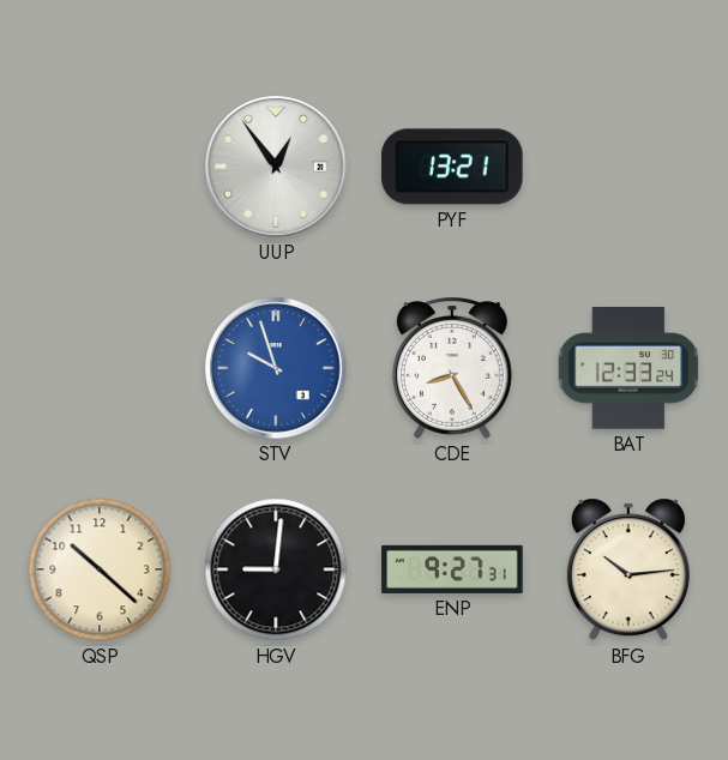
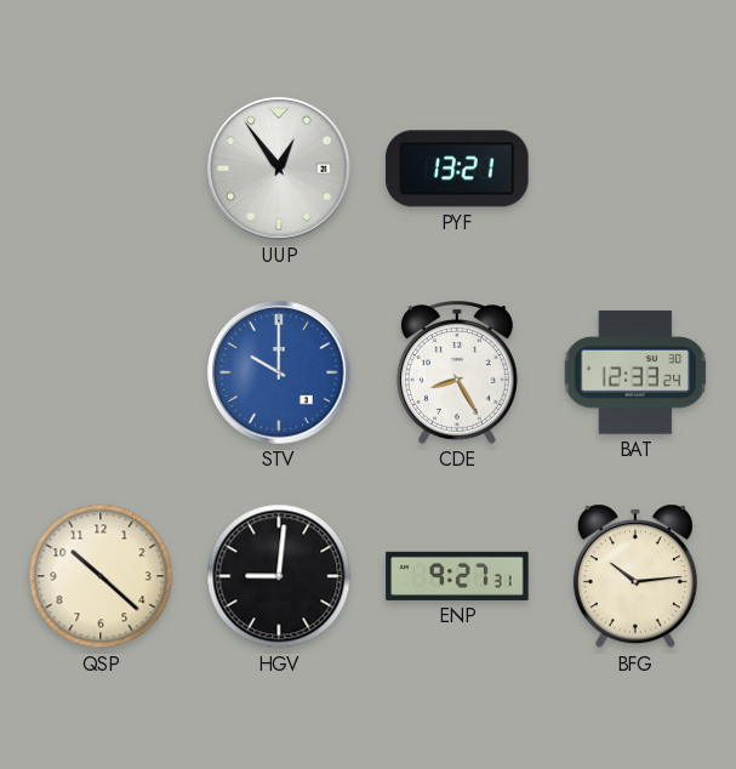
STV: 9:57 -> 10:00 (279, 372)
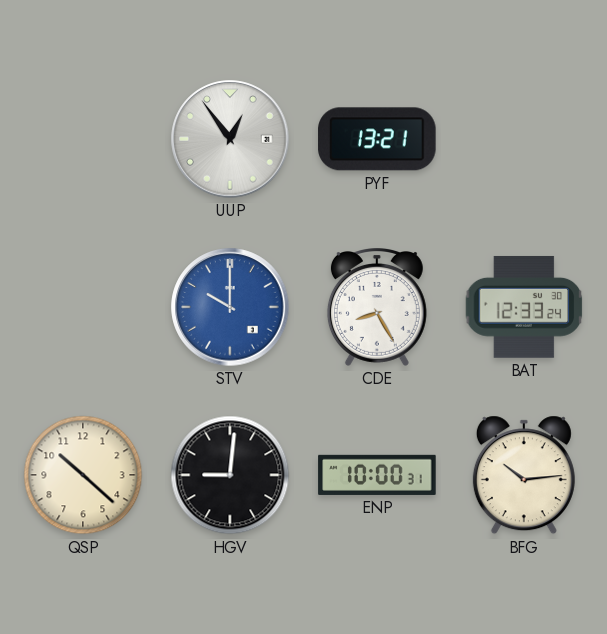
ENP: 9:27 -> 10:00 (377, 475)
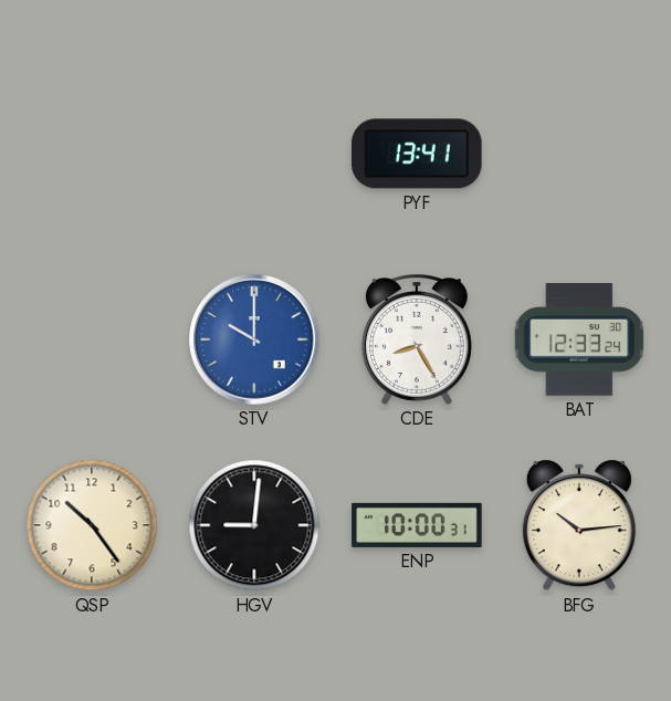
UUP: 12:54 -> none (230, 139)
PYF: 13:21 -> 13:41 (417, 154)
QSP: 10:22 -> 10:24 (92, 525)
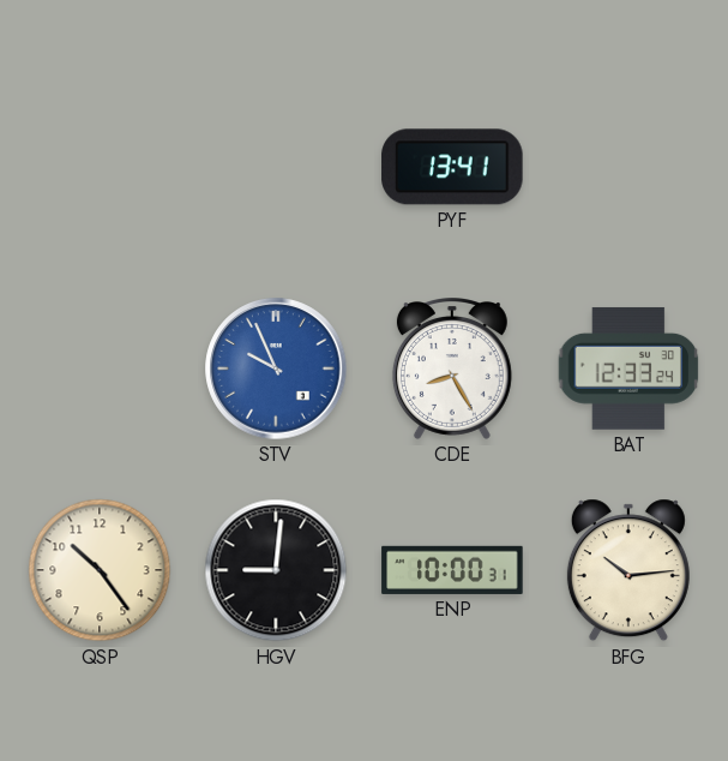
STV: 10:00 -> 9:56 (276, 368)
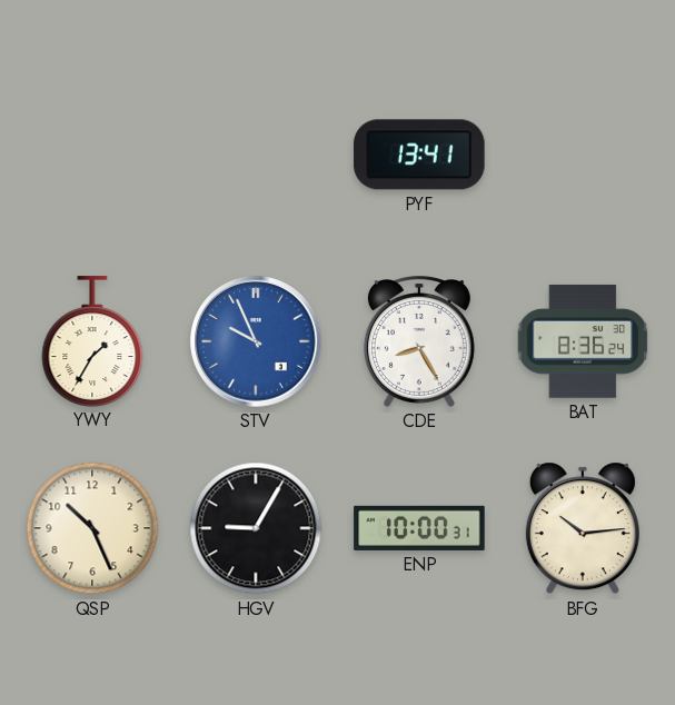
YWY: none -> 1:35 (92, 341)
BAT: 12:33 -> 8:36 (583, 341)
QSP: 10:24 -> 10:26 (92, 528)
HGV: 9:01 -> 9:05 (256, 528)
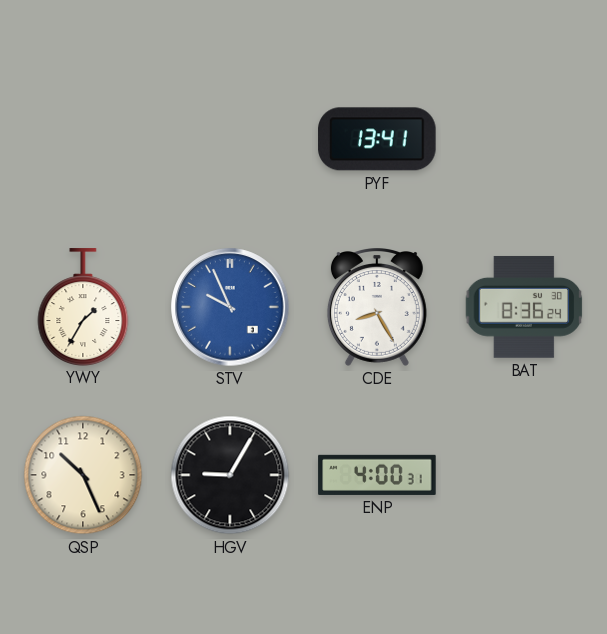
ENP: 10:00 -> 4:00 (377, 475)
BFG: 10:14 -> none (583, 528)
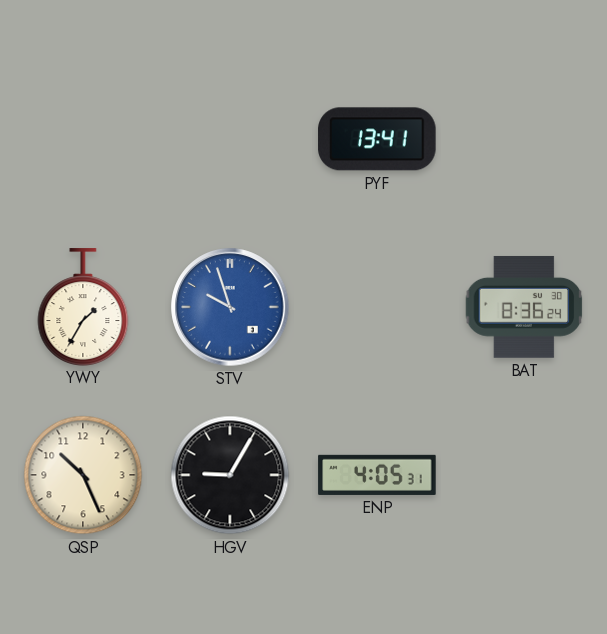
STV: 9:56 -> 9:57 (230, 307)
CDE: 8:25 -> none (377, 308)
ENP: 4:00 -> 4:05 (377, 475)
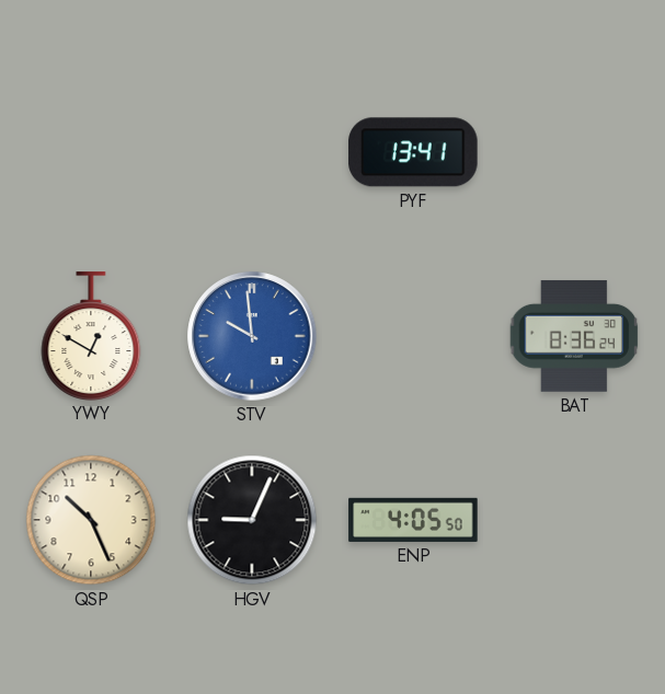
YWY: 1:35 -> 12:50 (91, 336)
STV: 9:57 -> 9:59 (252, 336)
HGV: 9:05 -> 9:04 (252, 520)
ENP: 4:05:31 -> 4:05:50 (413, 520)
